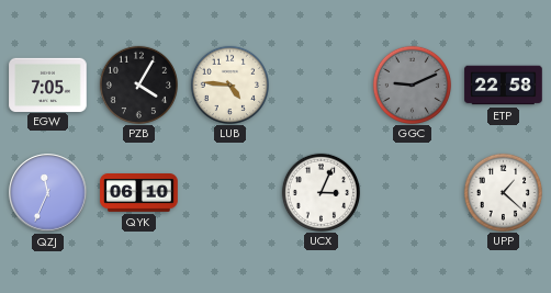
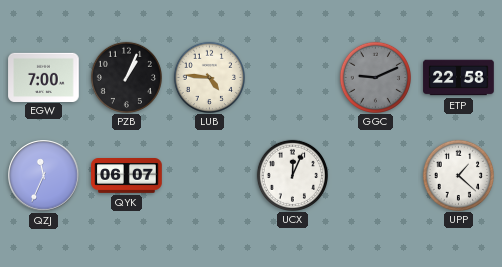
EGW: 7:05 -> 7:00 (44, 77)
PZB: 4:05 -> 1:04 (126, 77)
QYK: 06:10 -> 06:07 (127, 176)
UCX: 3:04 -> 12:04 (292, 175)
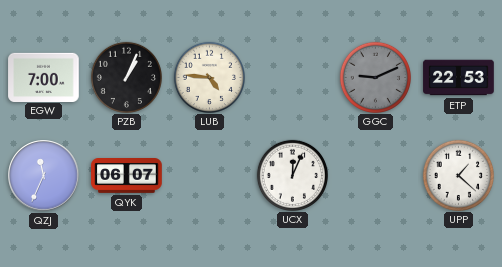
ETP: 22:58 -> 22:53 (459, 78)
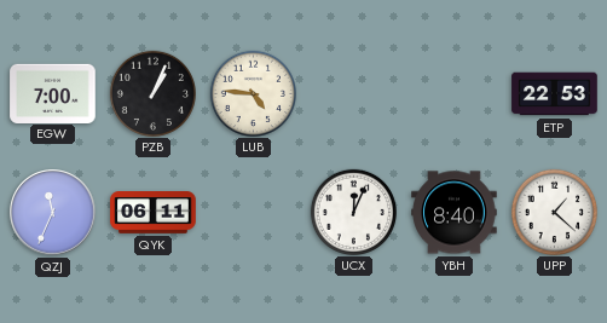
GGC: 9:11 -> none (375, 77)
QYK: 06:07 -> 06:11 (154, 213)
YBH: none -> 8:40 (455, 213)
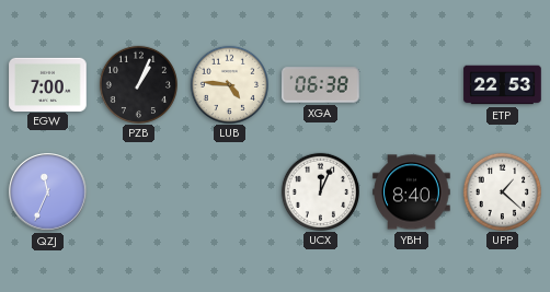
XGA: none -> 06:38 (321, 85)
QYK: 06:11 -> none (154, 213)
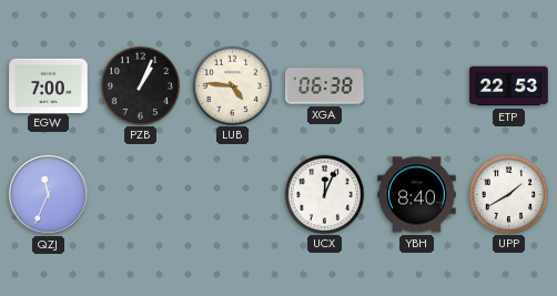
UPP: 1:22 -> 1:40 (508, 194)
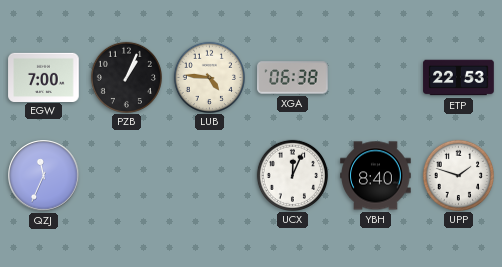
UPP: 1:40 -> 1:48 (458, 175)
